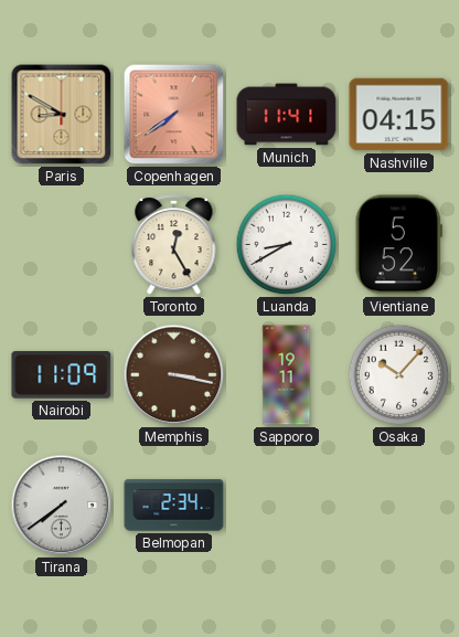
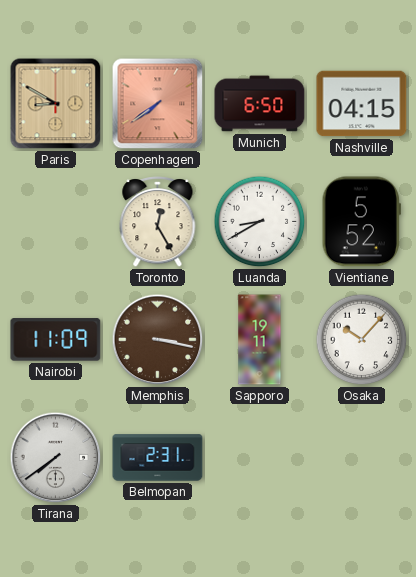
Munich: 11:41 -> 6:50 (260, 104)
Belmopan: 2:34 -> 2:31 (158, 458)
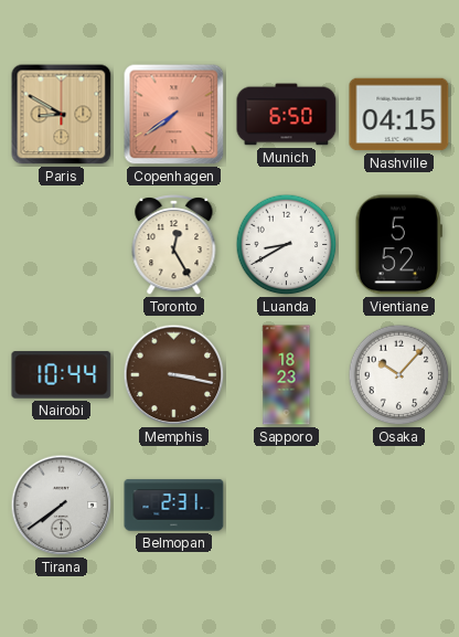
Nairobi: 11:09 -> 10:44 (62, 375)
Sapporo: 19:11 -> 18:23 (287, 375)
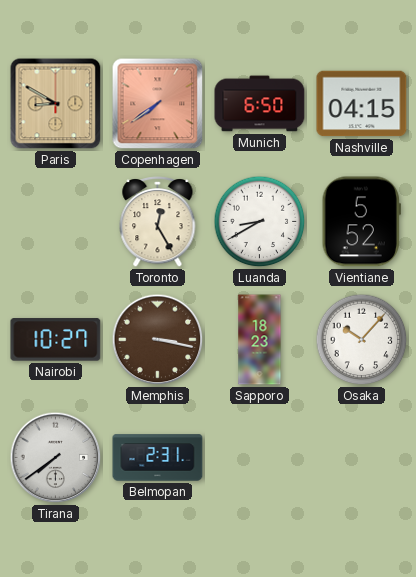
Nairobi: 10:44 -> 10:27 (56, 340)
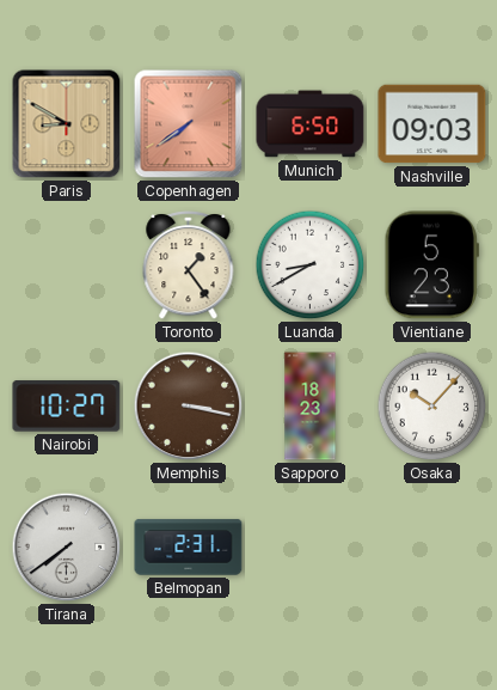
Nashville: 04:15 -> 09:03 (432, 124)
Toronto: 12:25 -> 1:24 (189, 265)
Vientiane: 5:52 -> 5:23 (431, 265)
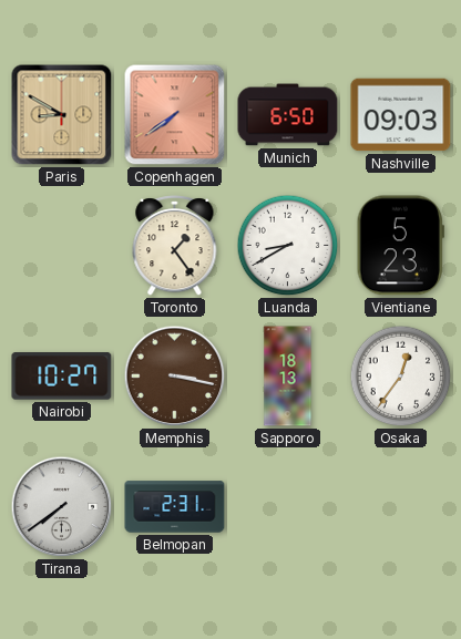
Sapporo: 18:23 -> 18:13 (288, 377)
Osaka: 10:07 -> 12:36 (401, 377)
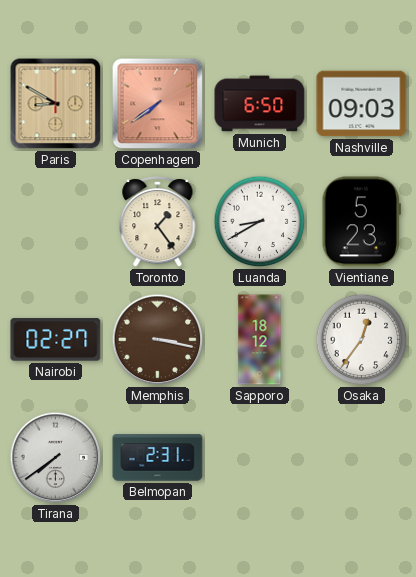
Nairobi: 10:27 -> 02:27 (56, 340)
Sapporo: 18:13 -> 18:12 (260, 340)
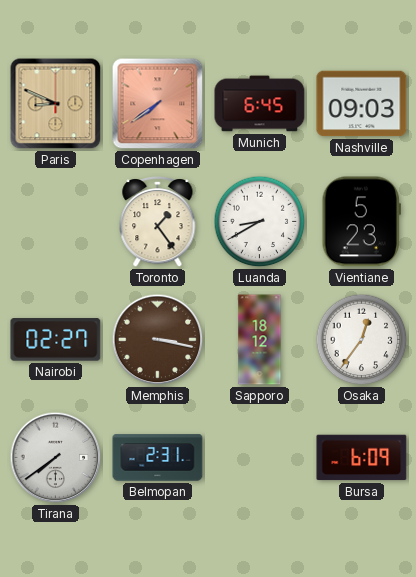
Paris: 8:50 -> 8:49 (56, 104)
Munich: 6:50 -> 6:45 (260, 104)
Bursa: none -> 6:09 (362, 458)
